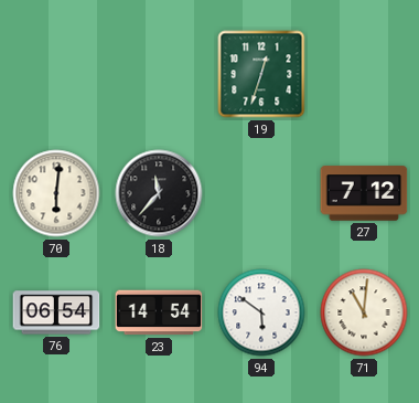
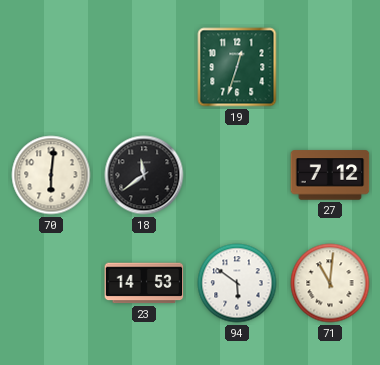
18: 11:37 -> 11:39 (144, 175)
76: 06:54 -> none (56, 312)
23: 14:54 -> 14:53 (144, 283)
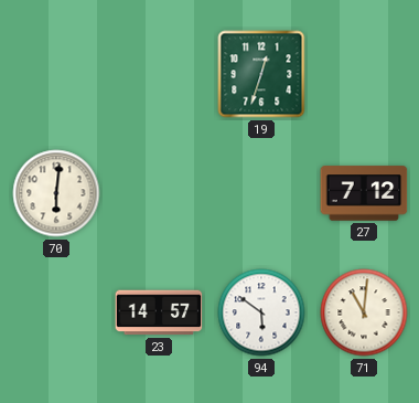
18: 11:39 -> none (144, 175)
23: 14:53 -> 14:57 (159, 312)
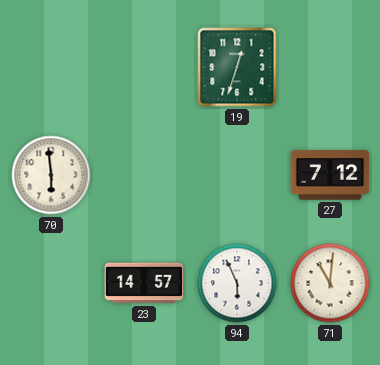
70: 6:01 -> 5:59 (51, 175)
94: 5:51 -> 5:56 (237, 283)
